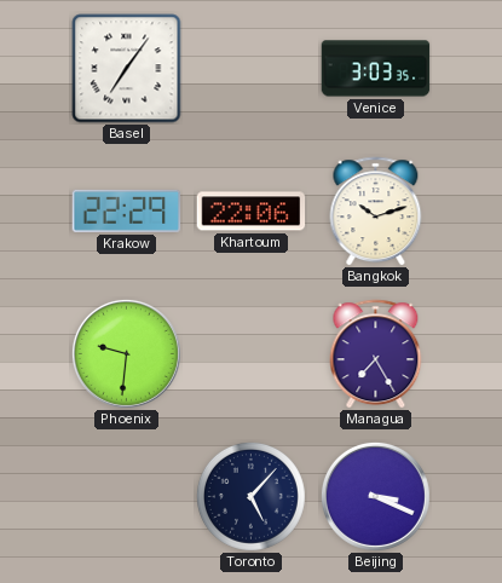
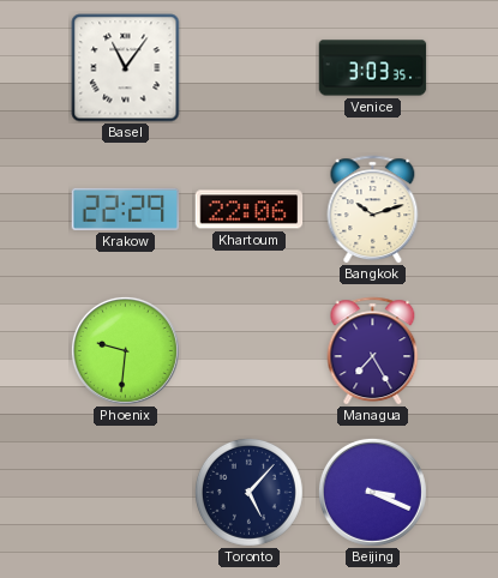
Basel: 7:06 -> 11:06 (126, 68)
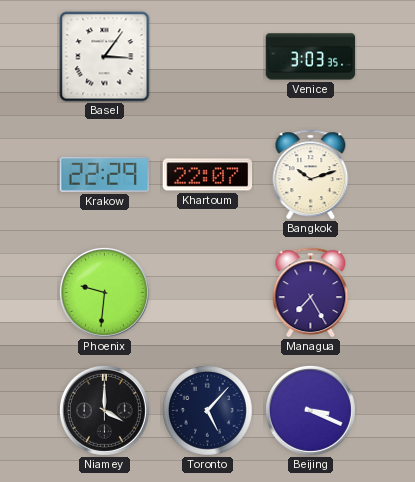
Basel: 11:06 -> 3:06 (105, 57)
Khartoum: 22:06 -> 22:07 (208, 175)
Niamey: none -> 4:00 (104, 410)
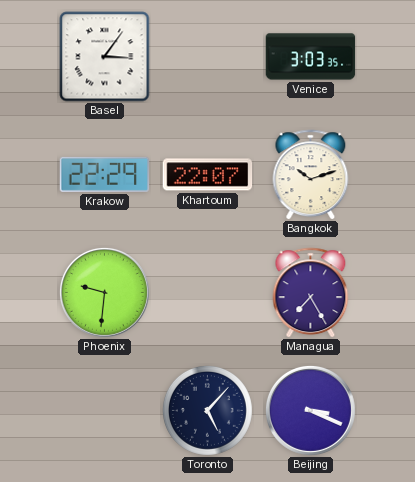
Niamey: 4:00 -> none (104, 410)
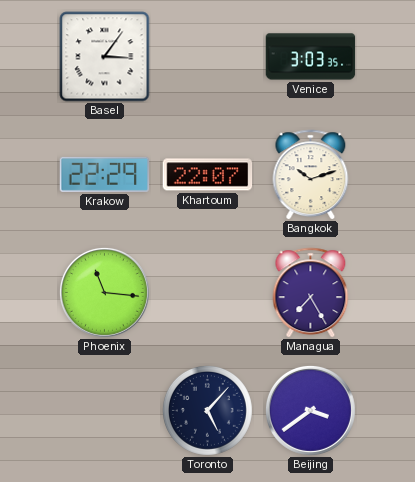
Phoenix: 9:31 -> 11:16 (104, 292)
Beijing: 3:19 -> 3:39 (310, 410)
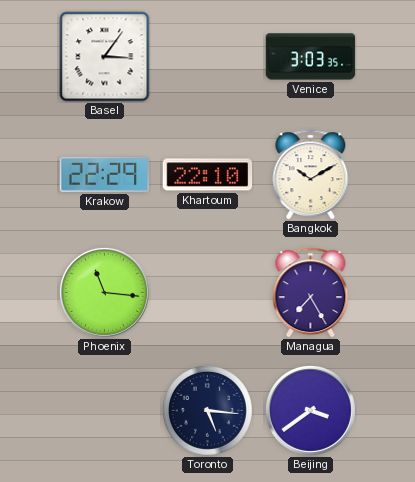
Khartoum: 22:07 -> 22:10 (208, 175)
Bangkok: 10:12 -> 10:10 (311, 175)
Toronto: 5:07 -> 5:16 (207, 410)
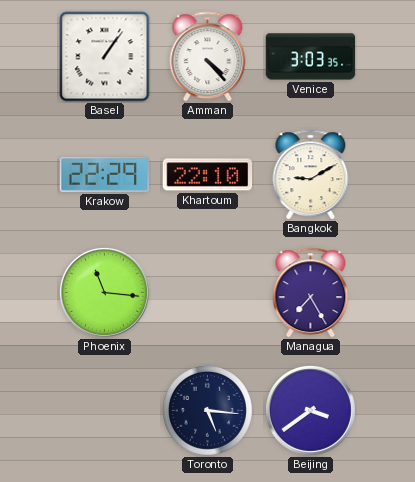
Basel: 3:06 -> 1:06 (105, 57)
Amman: none -> 4:23 (208, 57)
Bangkok: 10:10 -> 9:10 (311, 175)
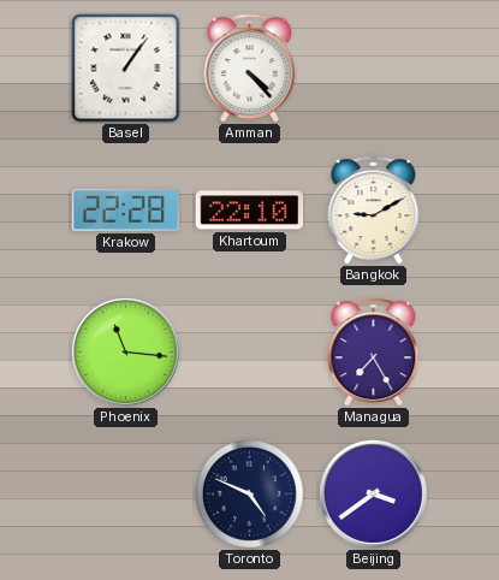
Venice: 3:03 -> none (311, 57)
Krakow: 22:29 -> 22:28 (126, 209)
Toronto: 5:16 -> 4:49 (249, 493)
